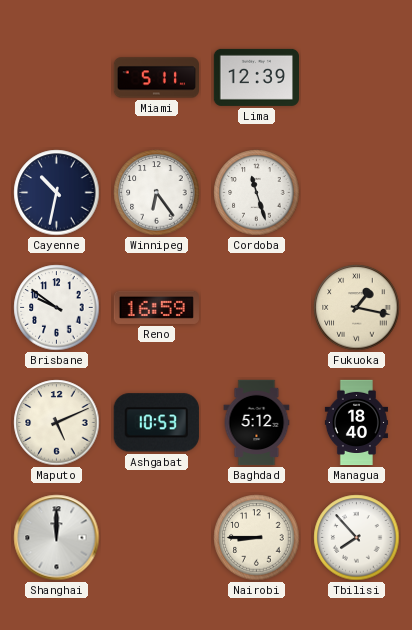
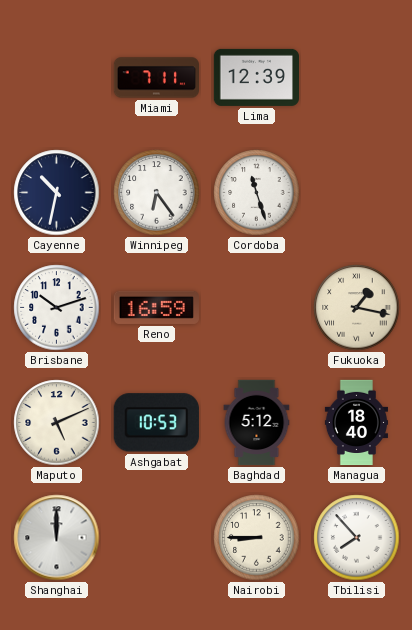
Miami: 5:11 -> 7:11 (157, 78)
Brisbane: 9:51 -> 10:12 (57, 308)
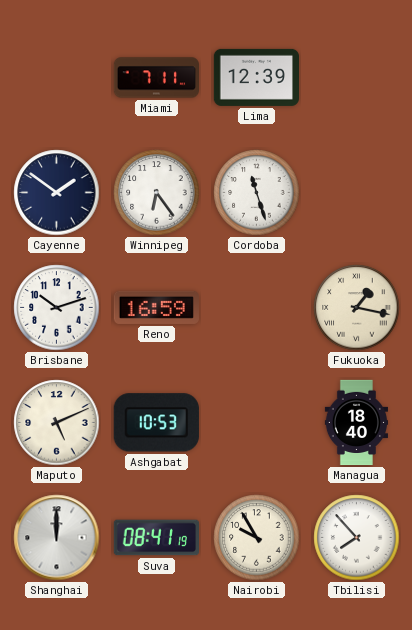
Cayenne: 10:32 -> 1:51 (57, 193)
Baghdad: 5:12 -> none (257, 423)
Suva: none -> 08:41 (156, 538)
Nairobi: 8:45 -> 9:55 (257, 538)
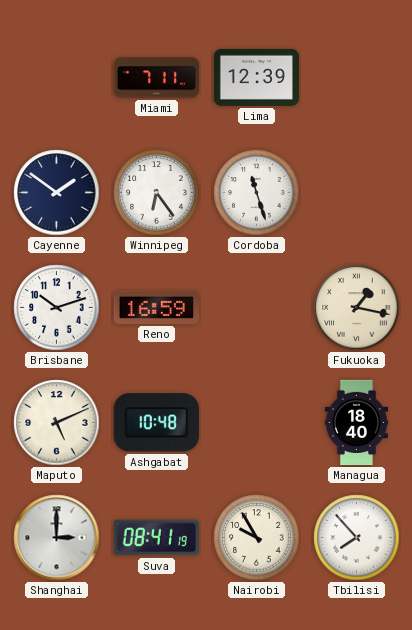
Ashgabat: 10:53 -> 10:48 (156, 423)
Shanghai: 12:00 -> 3:00 (57, 538)
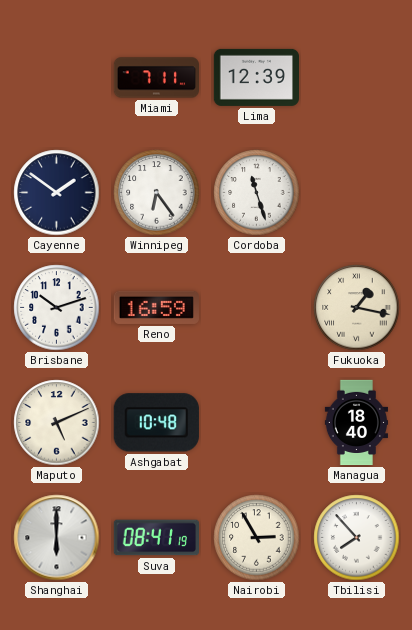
Shanghai: 3:00 -> 6:00 (57, 538)
Nairobi: 9:55 -> 2:55 (257, 538)
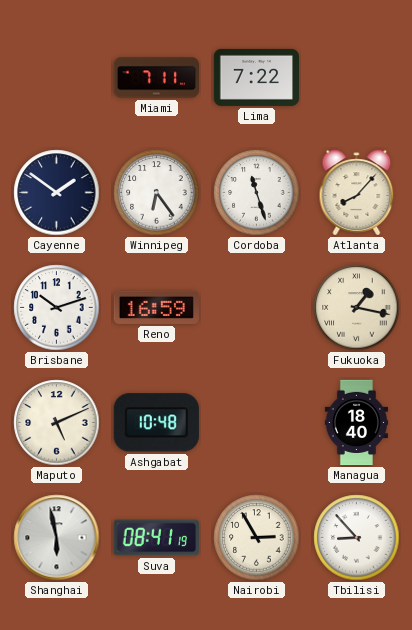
Lima: 12:39 -> 7:22 (256, 77)
Atlanta: none -> 8:07 (357, 193)
Shanghai: 6:00 -> 5:58 (57, 538)
Tbilisi: 7:53 -> 8:53 (357, 538)
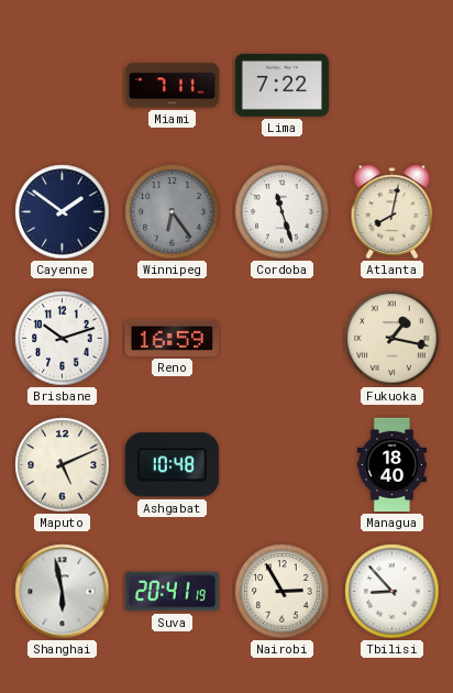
Winnipeg dial: white -> grey (173, 212)
Atlanta: 8:07 -> 8:02 (393, 212)
Suva: 08:41 -> 20:41 (172, 592)
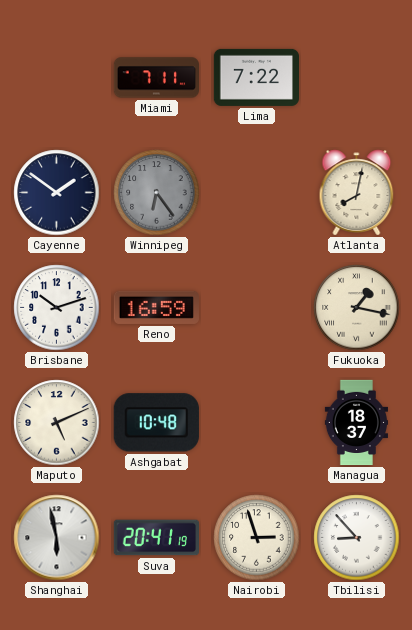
Cordoba: 11:27 -> none (283, 212)
Managua: 18:40 -> 18:37 (356, 423)
Nairobi: 2:55 -> 2:57 (257, 538)
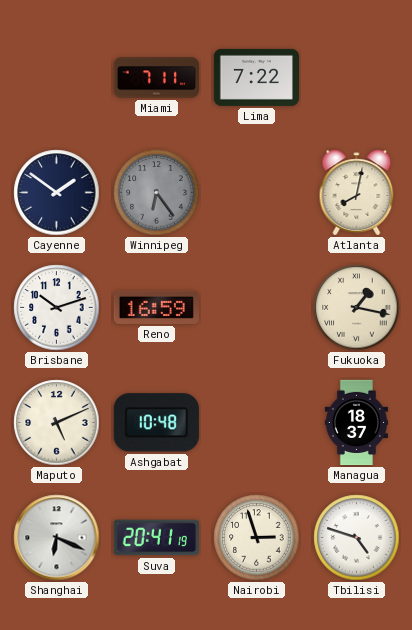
Shanghai: 5:58 -> 6:19 (57, 538)
Tbilisi: 8:53 -> 4:48 (357, 538)
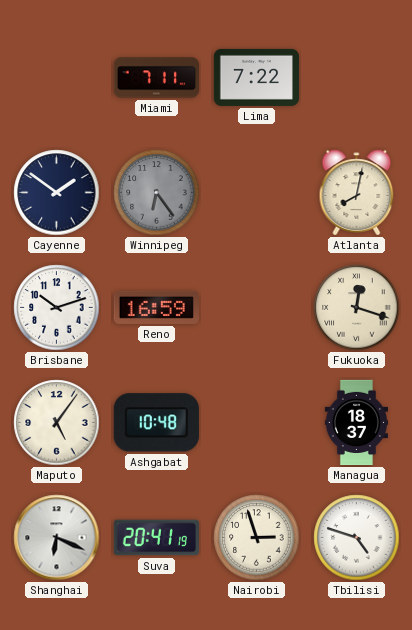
Fukuoka: 1:17 -> 12:18 (357, 308)
Maputo: 5:11 -> 5:06 (57, 423)
